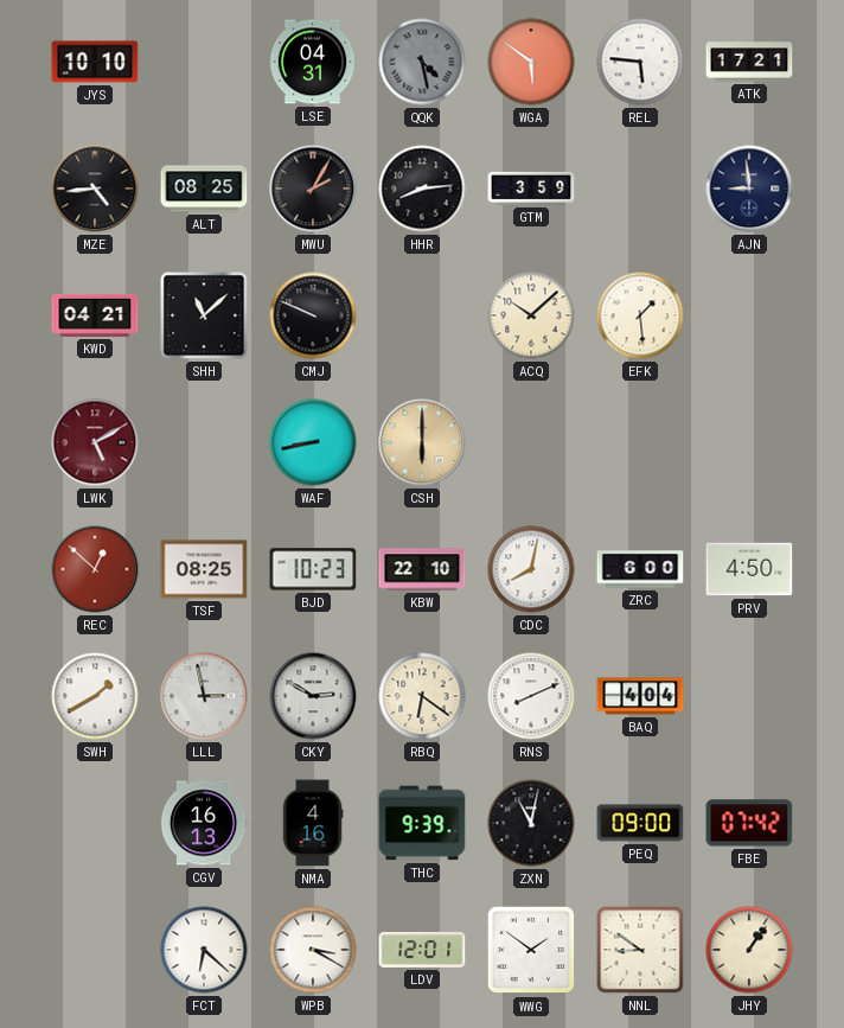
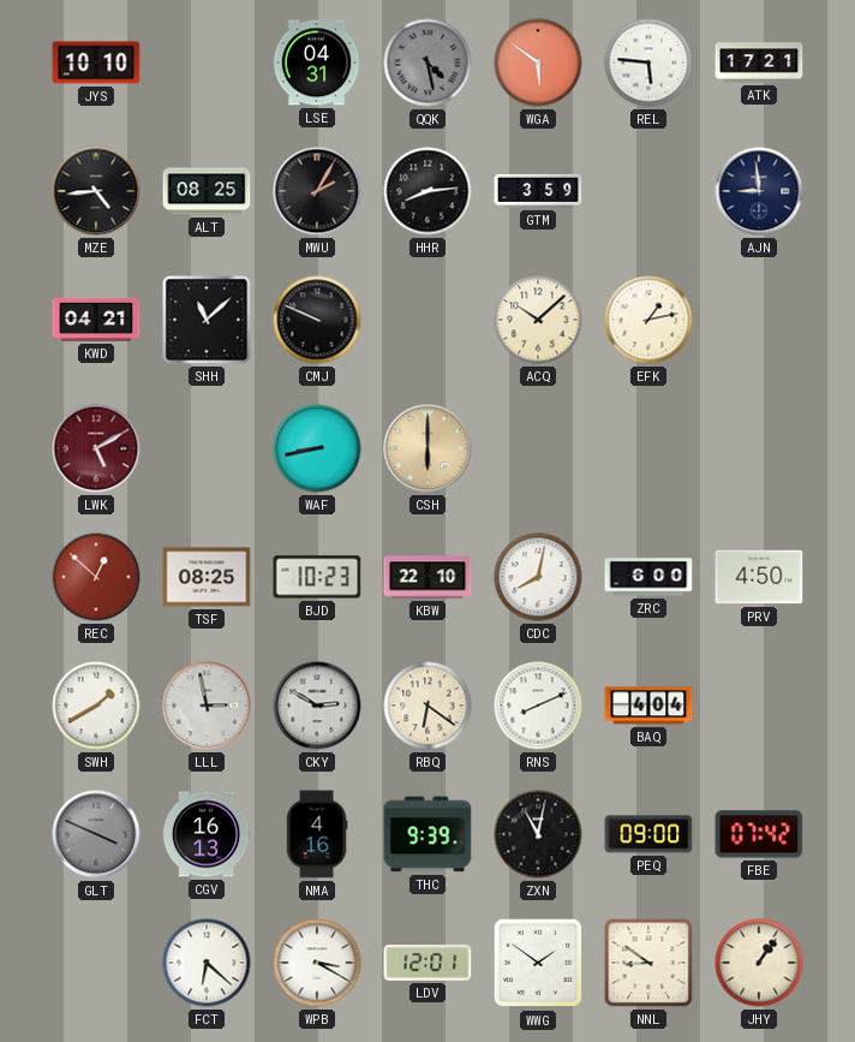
EFK: 1:29 -> 1:13 (648, 320)
GLT: none -> 3:49 (96, 834)
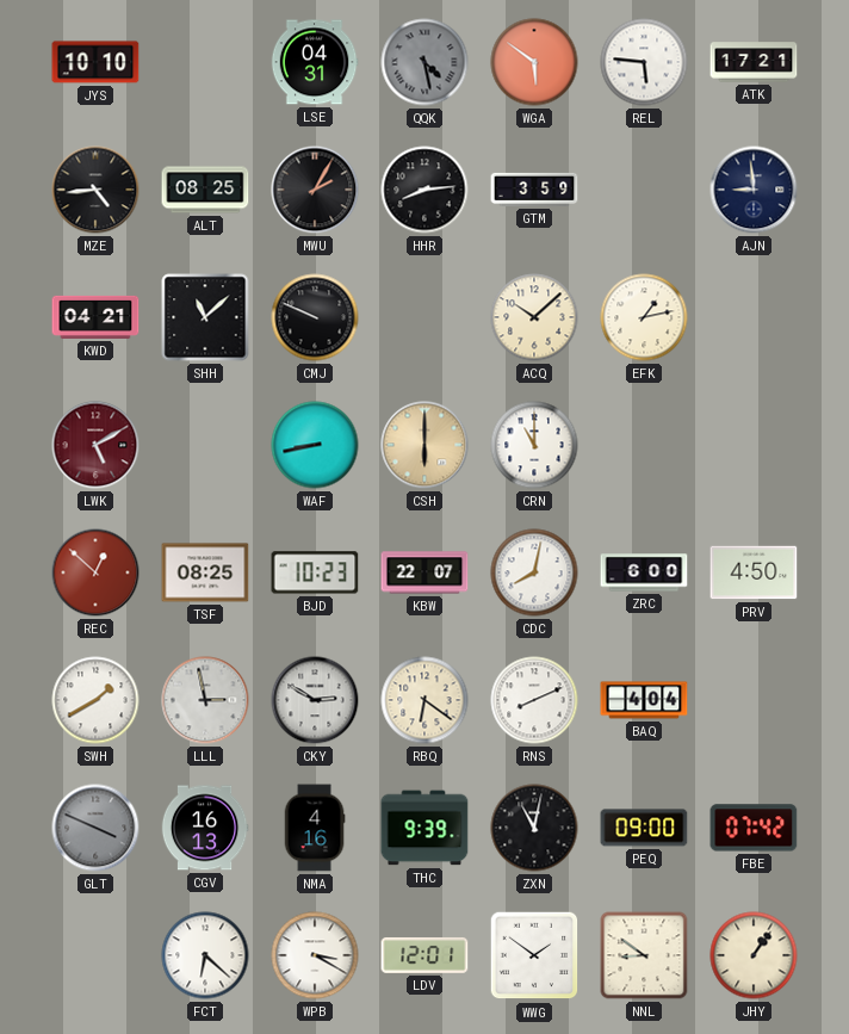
CRN: none -> 11:00 (534, 445)
KBW: 22:10 -> 22:07 (424, 572)
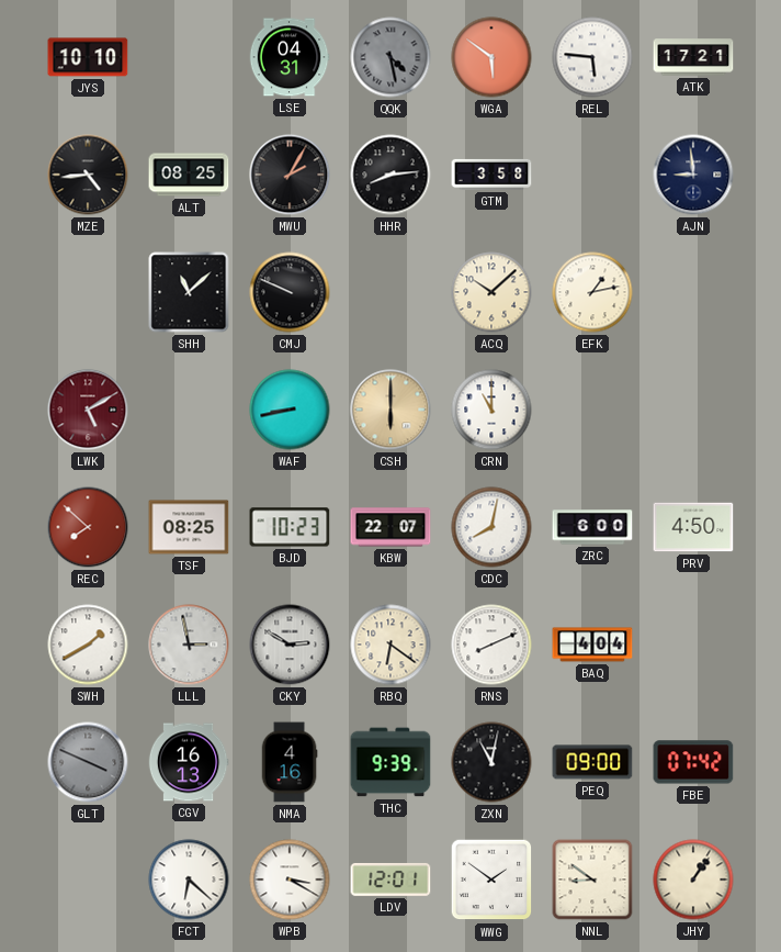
GTM: 3:59 -> 3:58 (491, 175)
KWD: 04:21 -> none (95, 317)
REC: 12:52 -> 7:52 (88, 527)
